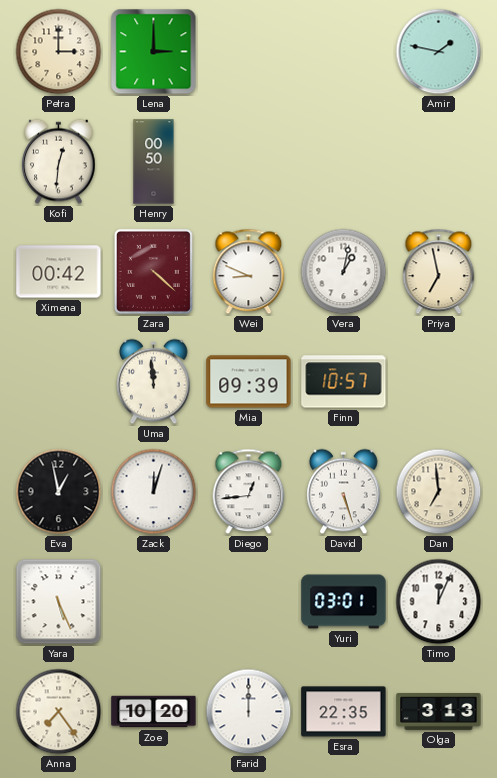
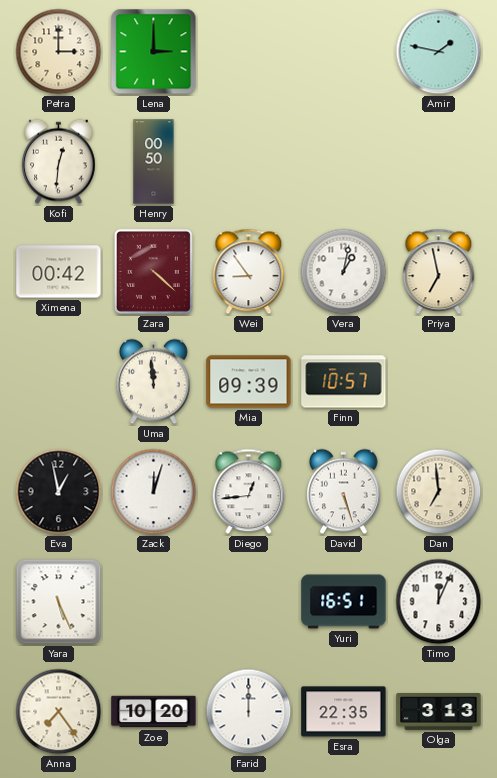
Wei: 8:49 -> 8:54 (249, 272)
Yuri: 03:01 -> 16:51 (344, 602)
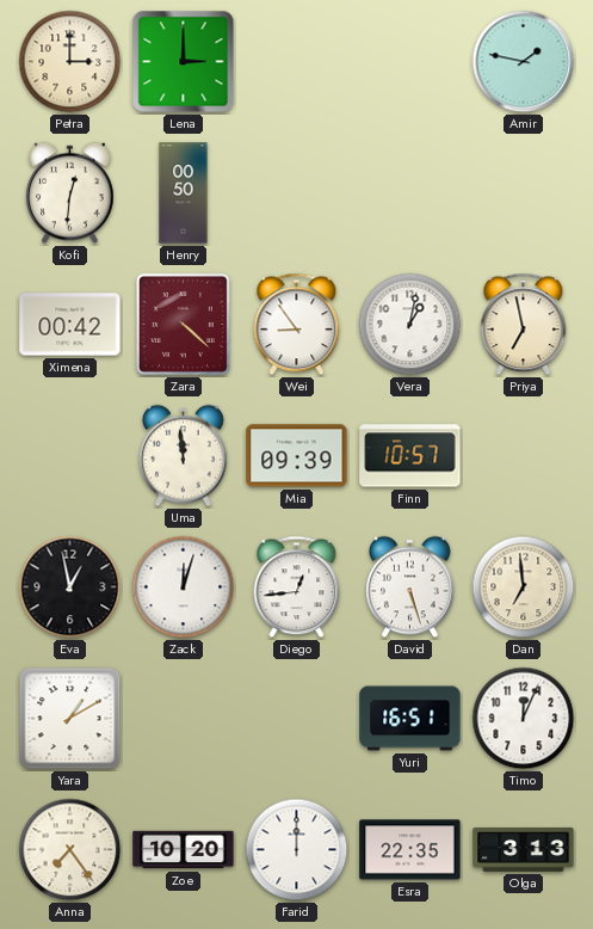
Yara: 5:26 -> 1:10 (70, 719)
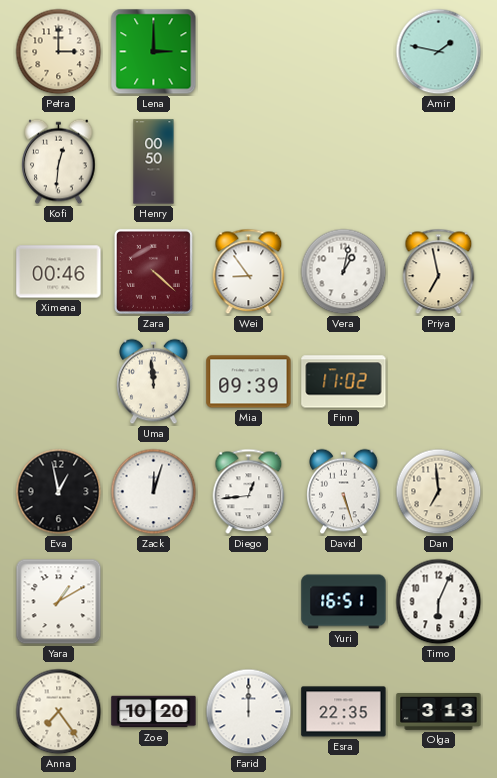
Ximena: 00:42 -> 00:46 (59, 272)
Finn: 10:57 -> 11:02 (344, 382)
Timo: 12:04 -> 6:04 (439, 602)
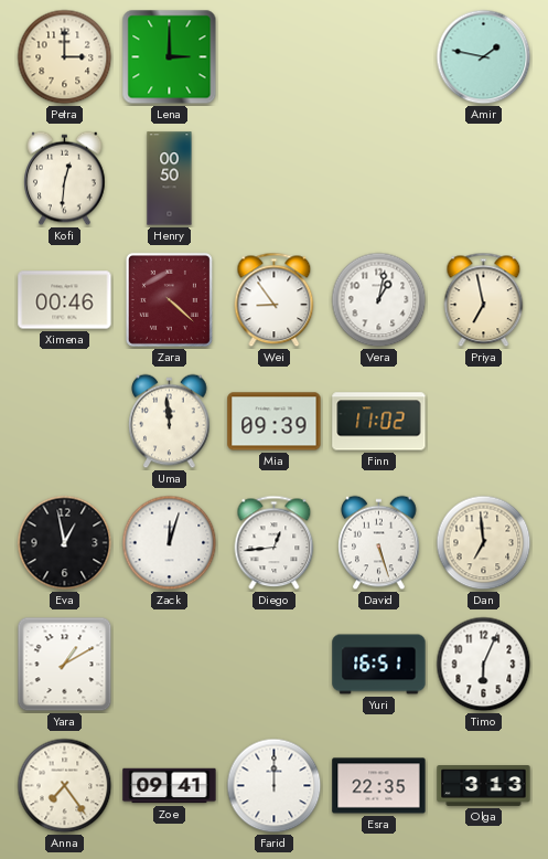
Zoe: 10:20 -> 09:41 (170, 786)
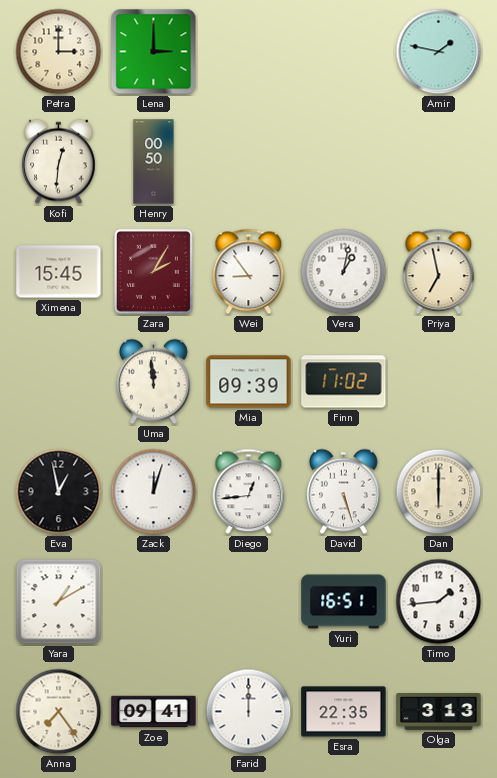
Ximena: 00:46 -> 15:45 (59, 272)
Zara: 4:22 -> 2:05 (153, 271)
Dan: 6:59 -> 6:00 (439, 492)
Timo: 6:04 -> 1:44 (439, 602)
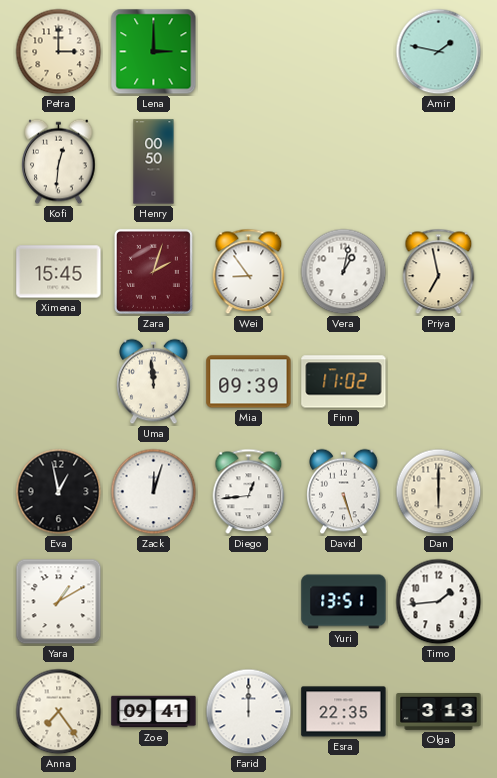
Zara: 2:05 -> 2:03 (153, 271)
Yuri: 16:51 -> 13:51 (344, 602)
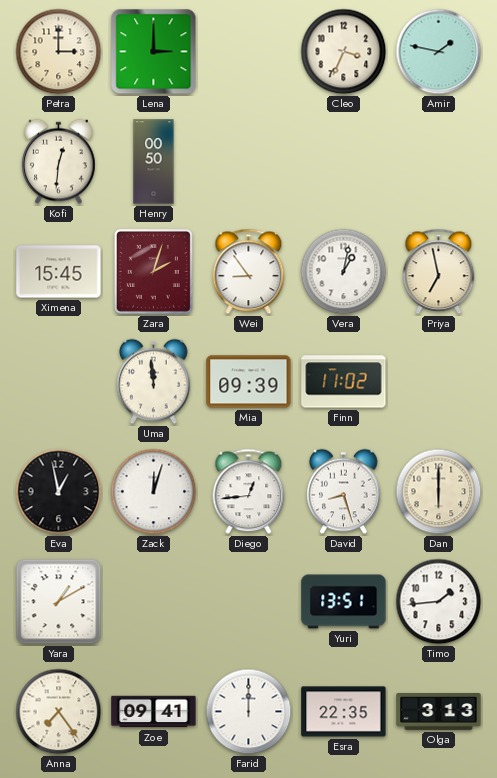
Cleo: none -> 3:34 (344, 52)
David: 5:27 -> 8:27 (344, 492)
